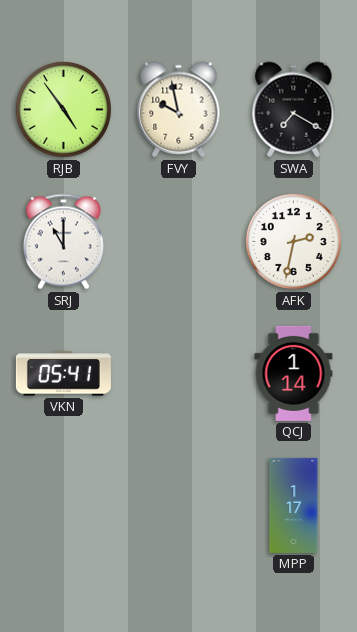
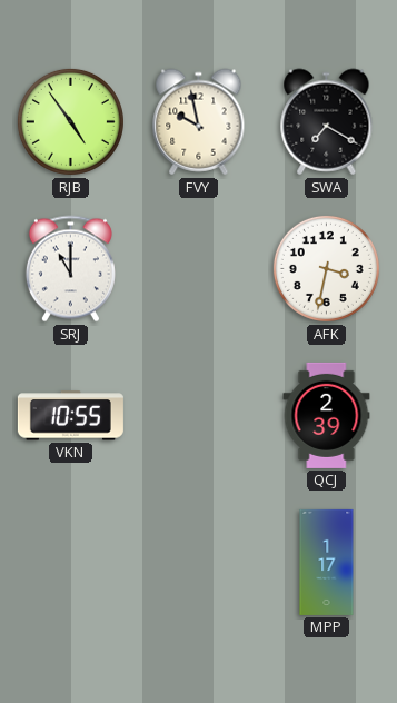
AFK: 2:32 -> 3:32 (326, 268)
VKN: 05:41 -> 10:55 (70, 416)
QCJ: 1:14 -> 2:39 (327, 415)
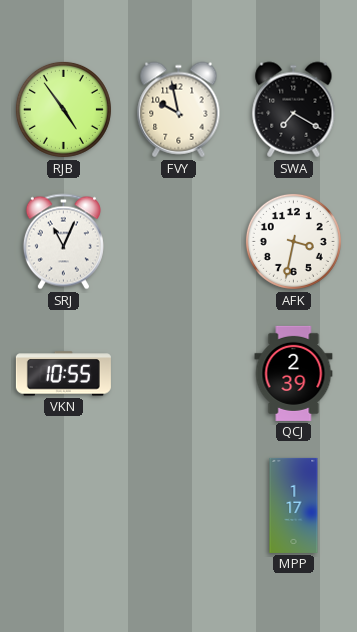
SRJ: 11:00 -> 11:04 (63, 242)
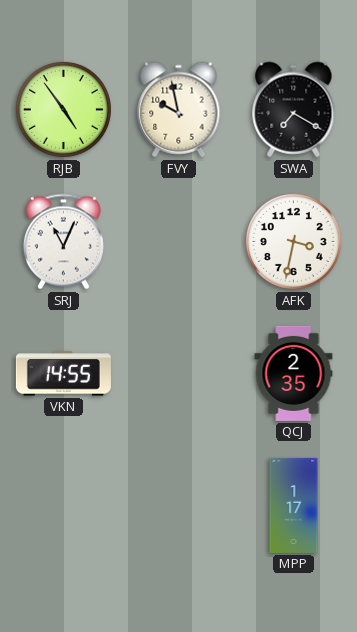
VKN: 10:55 -> 14:55 (63, 374)
QCJ: 2:39 -> 2:35 (294, 373)
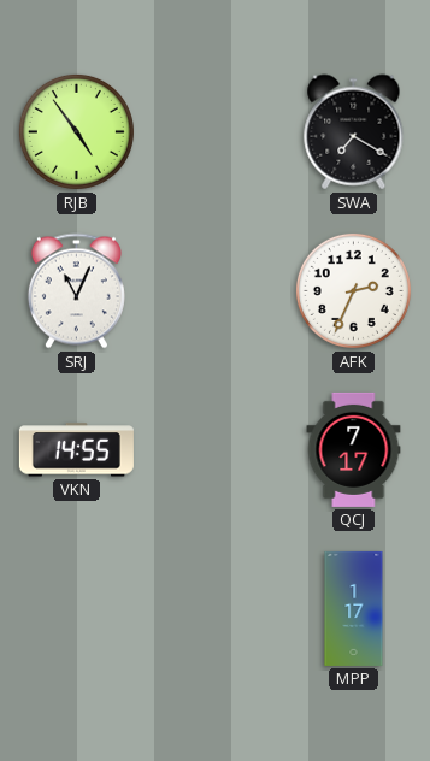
FVY: 9:58 -> none (179, 110)
AFK: 3:32 -> 2:34 (353, 290)
QCJ: 2:35 -> 7:17 (354, 449)
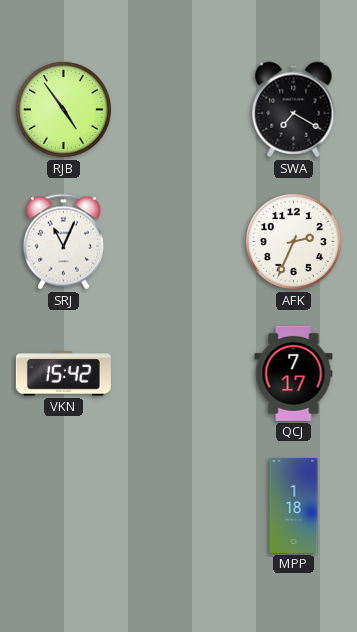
VKN: 14:55 -> 15:42 (63, 374)
MPP: 1:17 -> 1:18 (294, 505)
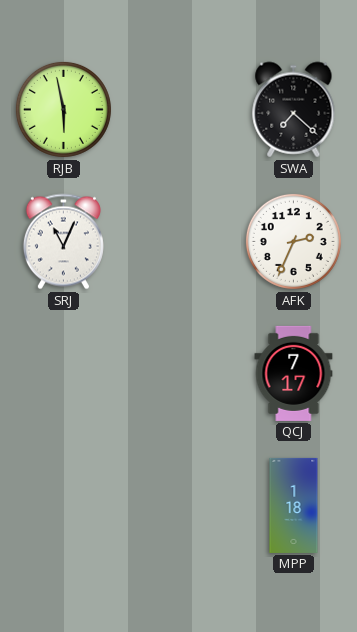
RJB: 4:54 -> 5:58 (63, 109)
SWA: 7:20 -> 7:22 (294, 110)
VKN: 15:42 -> none (63, 374)
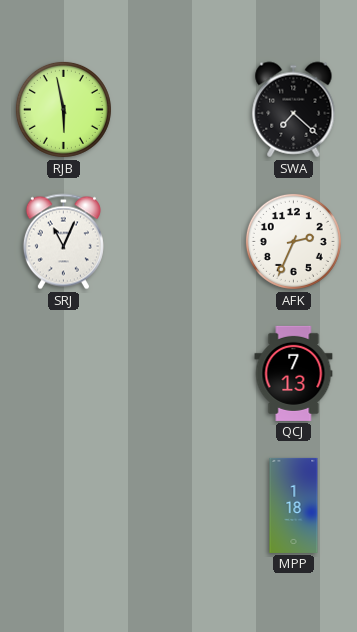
QCJ: 7:17 -> 7:13 (294, 373)
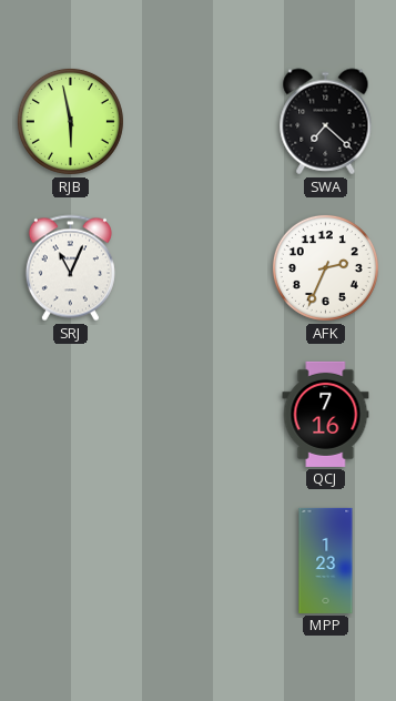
QCJ: 7:13 -> 7:16 (326, 414)
MPP: 1:18 -> 1:23 (326, 560)
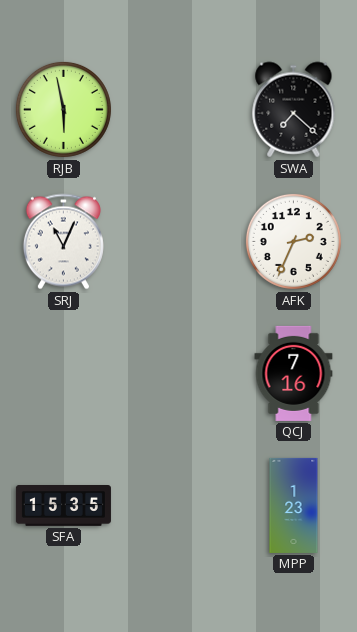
SFA: none -> 15:35 (63, 506)
